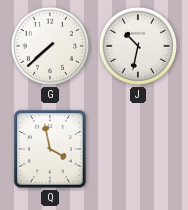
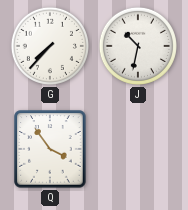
G: 7:38 -> 7:37 (50, 46)
Q: 3:58 -> 3:54 (50, 149)
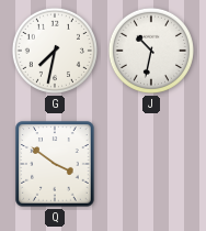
G: 7:37 -> 7:32 (55, 51)
Q: 3:54 -> 3:51 (55, 164)
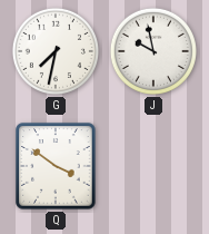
J: 10:32 -> 9:58 (153, 51)
